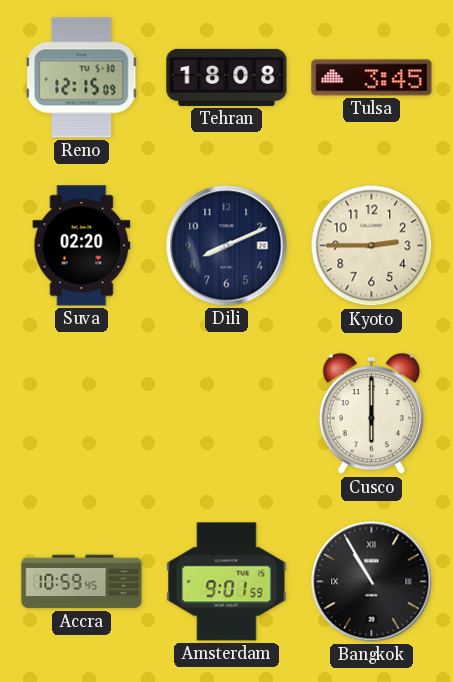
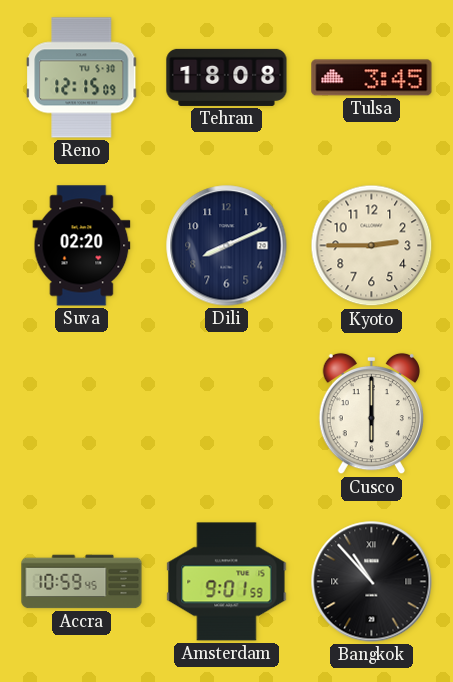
Bangkok: 10:55 -> 10:53 (372, 582)
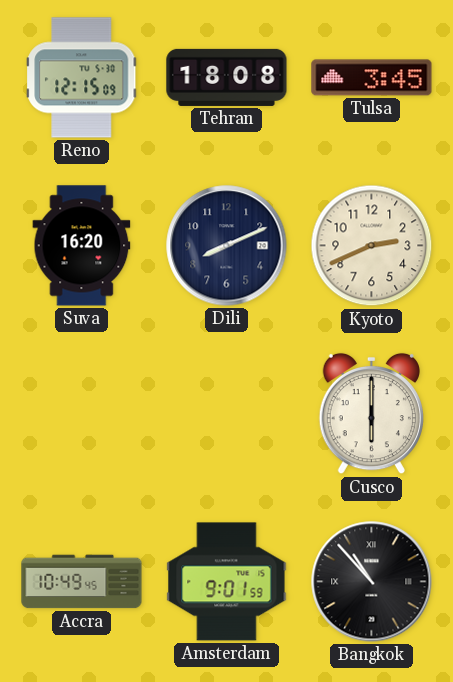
Suva: 02:20 -> 16:20 (82, 246)
Kyoto: 2:45 -> 2:41 (372, 246)
Accra: 10:59 -> 10:49 (82, 582)
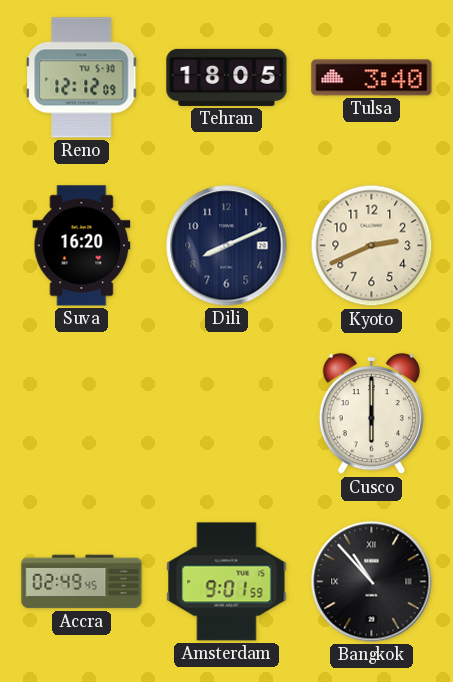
Reno: 12:15 -> 12:12 (82, 78)
Tehran: 18:08 -> 18:05 (227, 77)
Tulsa: 3:45 -> 3:40 (372, 78)
Accra: 10:49 -> 02:49 (82, 582)
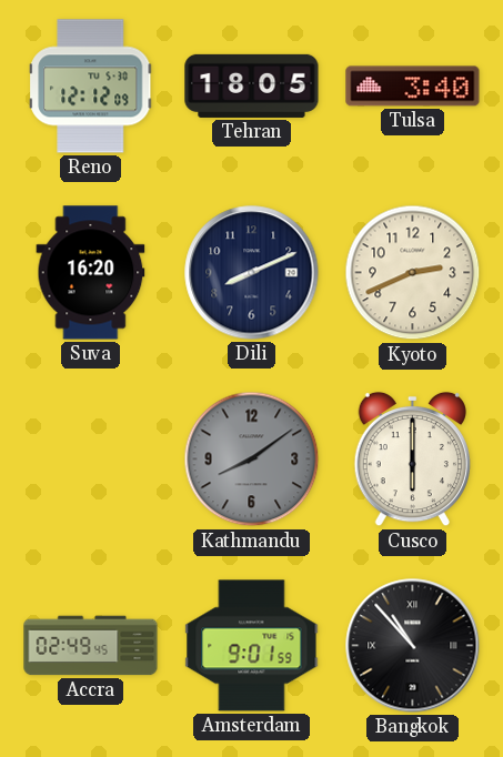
Kathmandu: none -> 8:09 (252, 460)
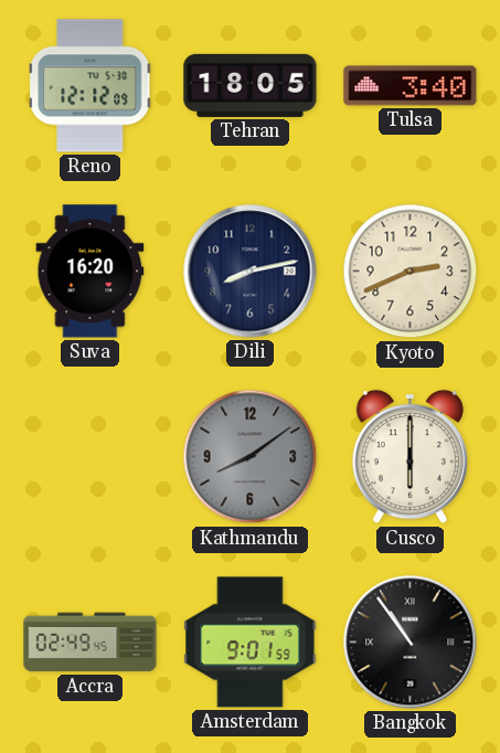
Dili: 8:11 -> 8:13 (251, 272)
Bangkok: 10:53 -> 10:54 (411, 643)
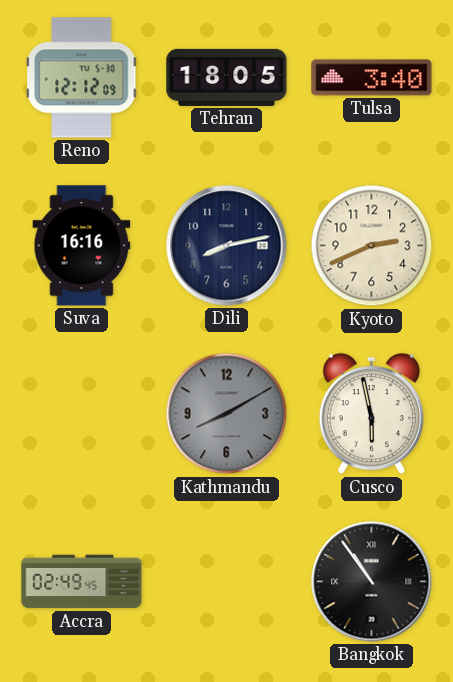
Suva: 16:20 -> 16:16 (82, 246)
Kathmandu: 8:09 -> 8:10 (227, 414)
Cusco: 6:00 -> 5:58 (371, 414)
Amsterdam: 9:01 -> none (251, 643)
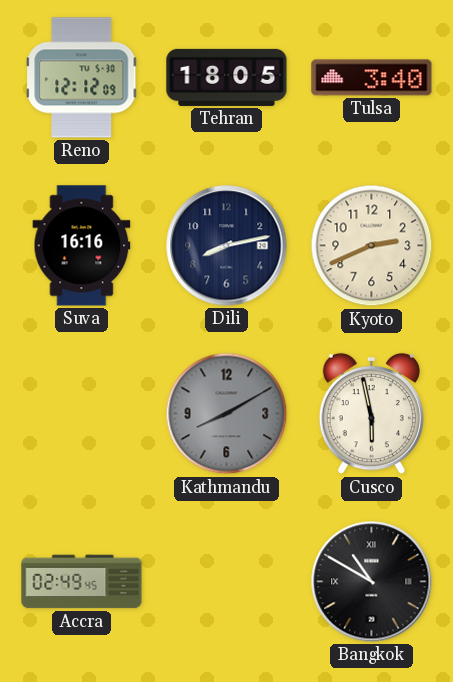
Bangkok: 10:54 -> 10:50 (372, 582)
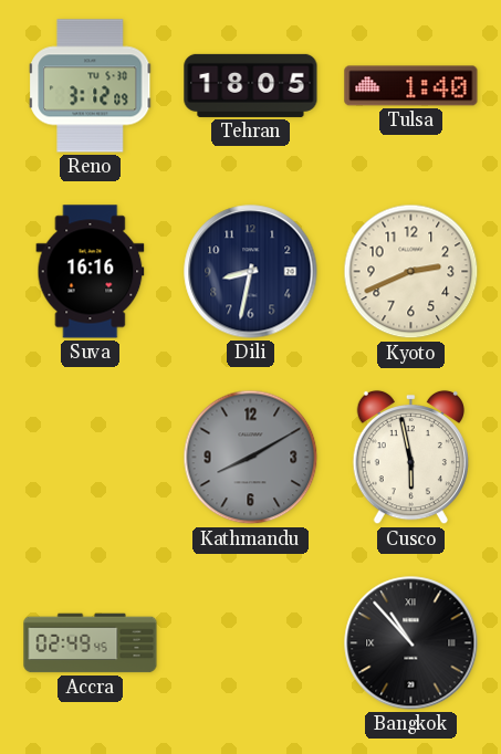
Reno: 12:12 -> 3:12 (91, 86)
Tulsa: 3:40 -> 1:40 (411, 86)
Dili: 8:13 -> 8:32 (251, 272)
Bangkok: 10:50 -> 10:53 (411, 643)
